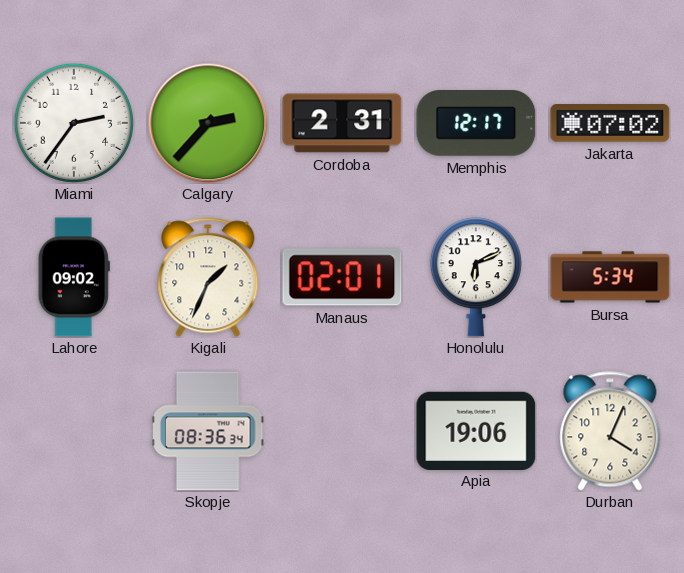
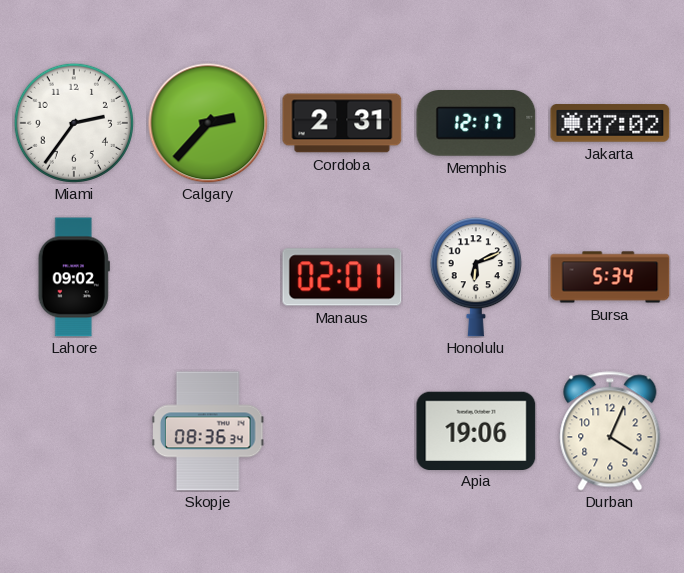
Kigali: 1:34 -> none (208, 277)
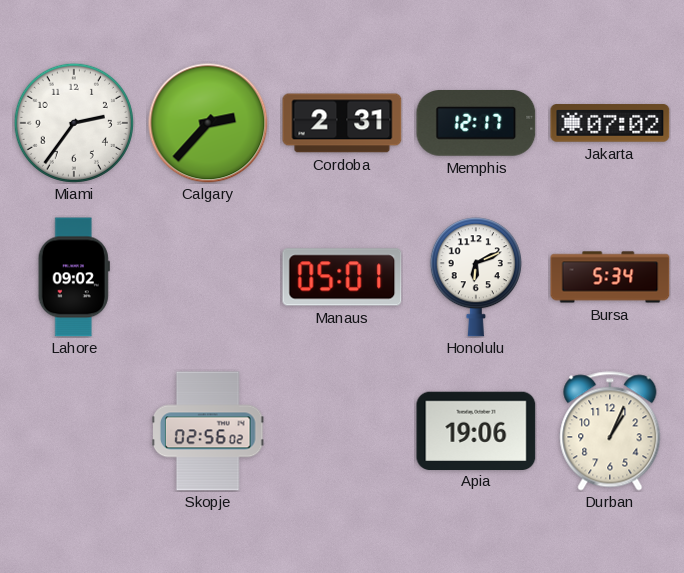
Manaus: 02:01 -> 05:01 (342, 277)
Skopje: 08:36 -> 02:56 (209, 431)
Durban: 4:04 -> 1:04 (610, 431)
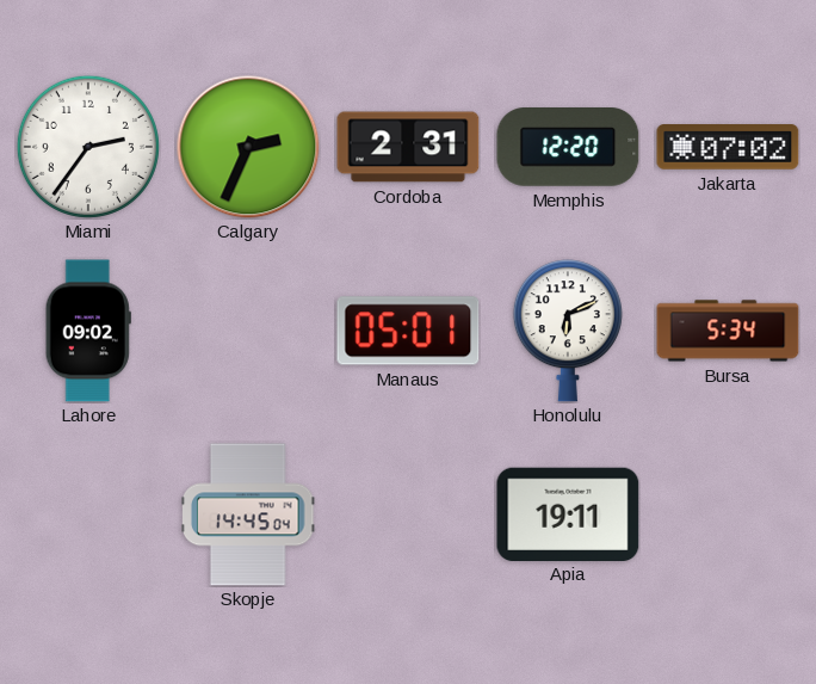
Calgary: 2:37 -> 2:34 (248, 147)
Memphis: 12:17 -> 12:20 (568, 148)
Skopje: 02:56 -> 14:45 (249, 514)
Apia: 19:06 -> 19:11 (568, 513)
Durban: 1:04 -> none (610, 431)
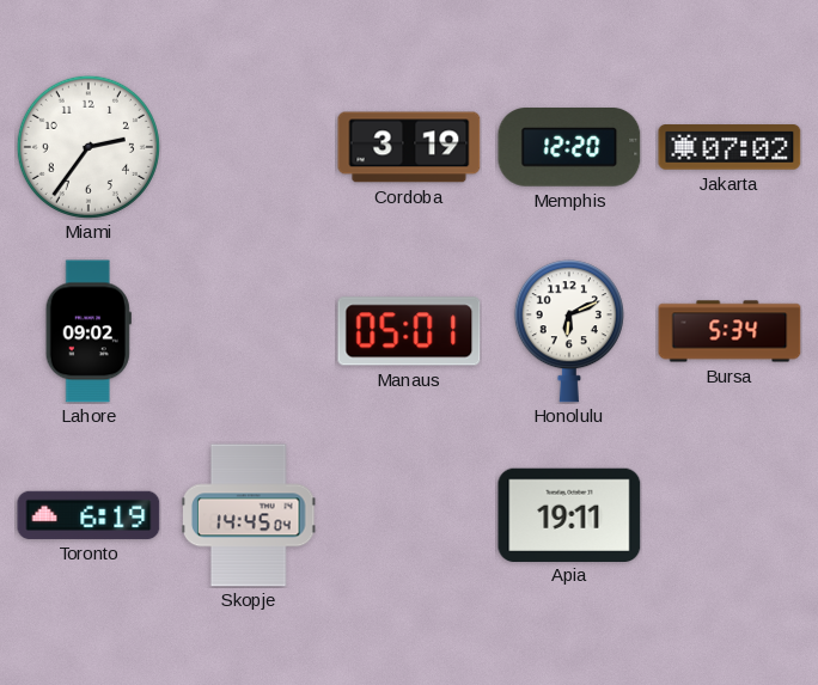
Calgary: 2:34 -> none (248, 147)
Cordoba: 2:31 -> 3:19 (409, 147)
Toronto: none -> 6:19 (88, 515)
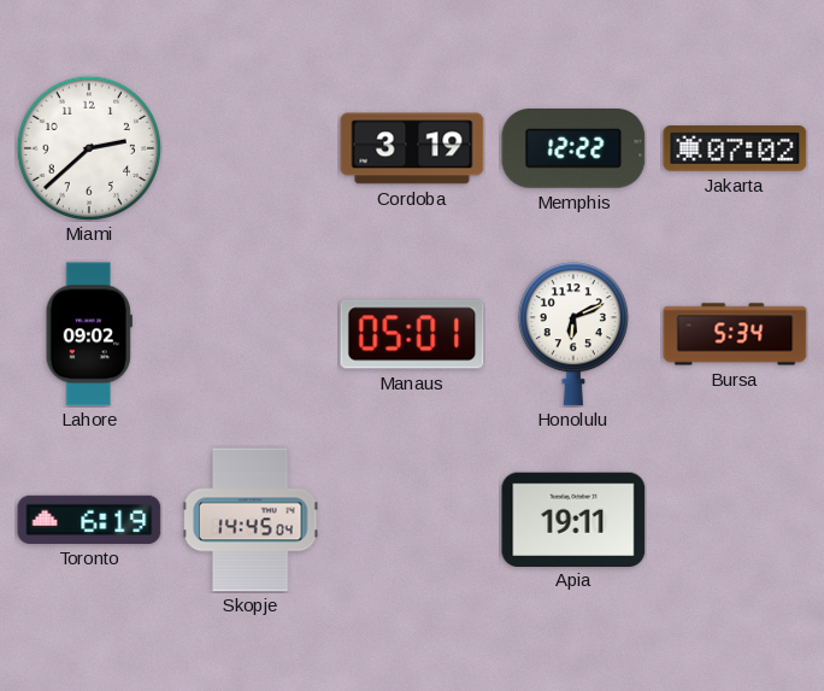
Miami: 2:36 -> 2:38 (89, 148)
Memphis: 12:20 -> 12:22 (573, 150)
